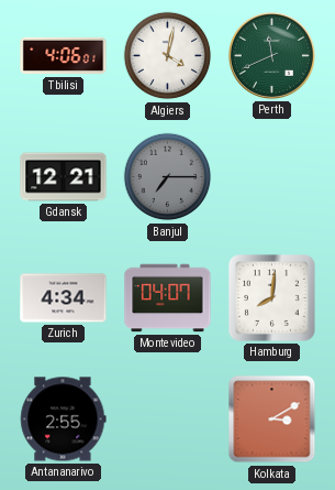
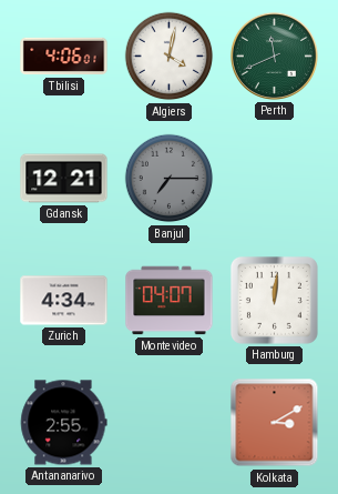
Hamburg: 8:01 -> 12:01 (274, 300)
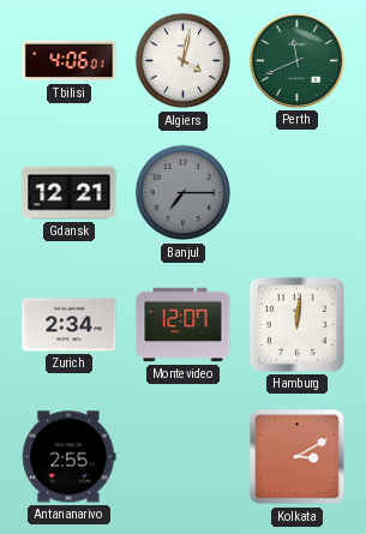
Zurich: 4:34 -> 2:34 (70, 325)
Montevideo: 04:07 -> 12:07 (184, 325)
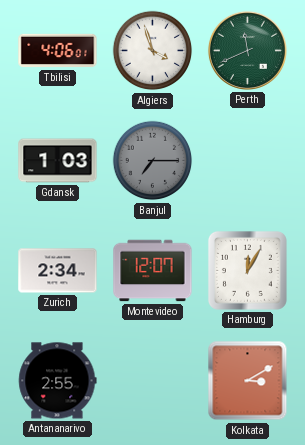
Algiers: 4:02 -> 3:57 (153, 51)
Gdansk: 12:21 -> 1:03 (58, 161)
Hamburg: 12:01 -> 12:05 (247, 270)
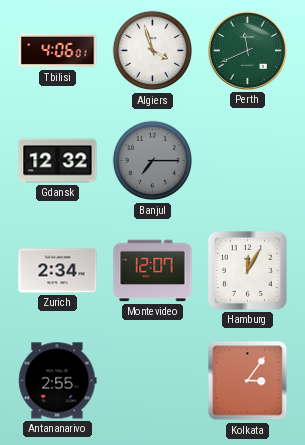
Gdansk: 1:03 -> 12:32 (58, 161)
Kolkata: 3:10 -> 3:06 (248, 381)
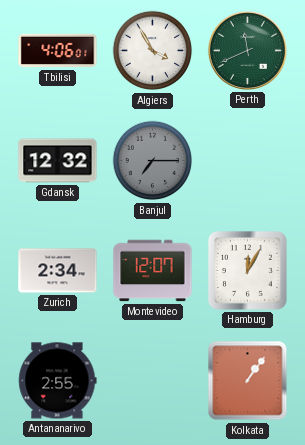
Algiers: 3:57 -> 3:55 (153, 51)
Kolkata: 3:06 -> 1:06 (248, 381)
